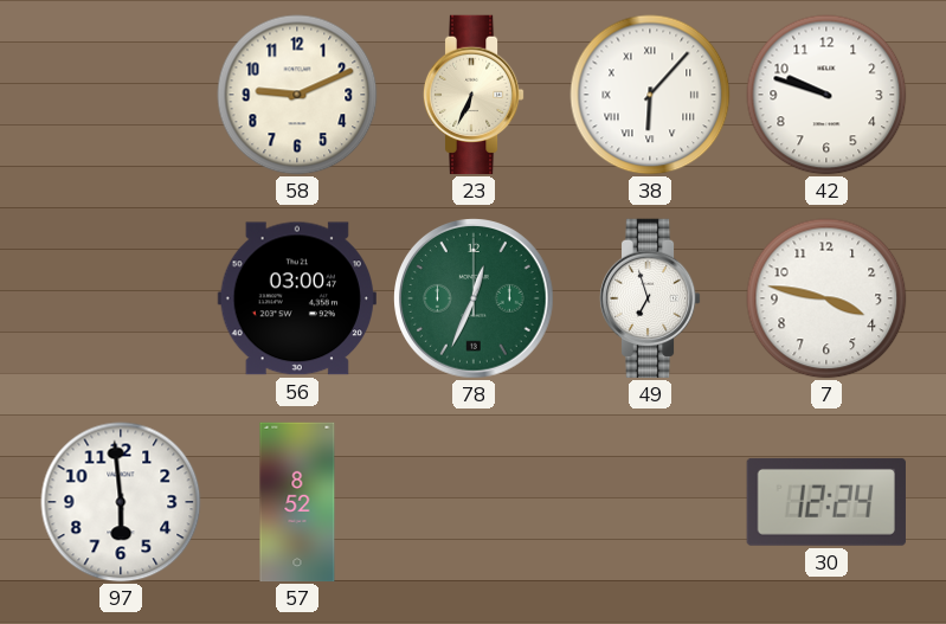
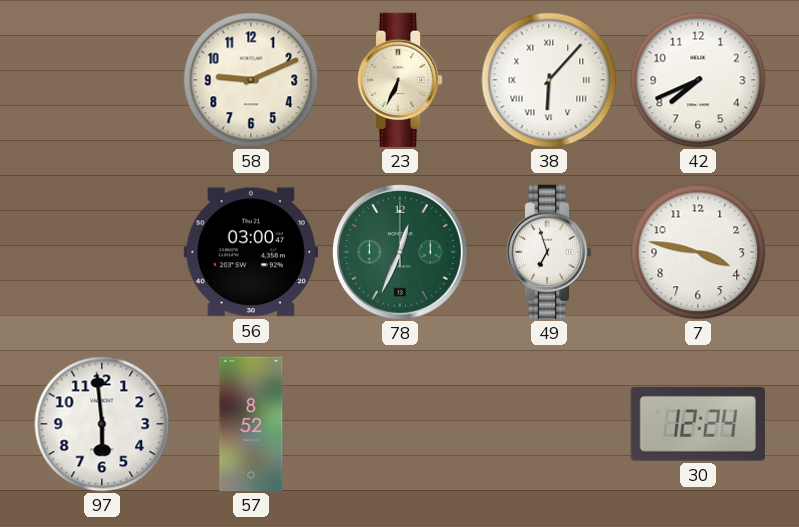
42: 9:48 -> 7:41 (698, 80)
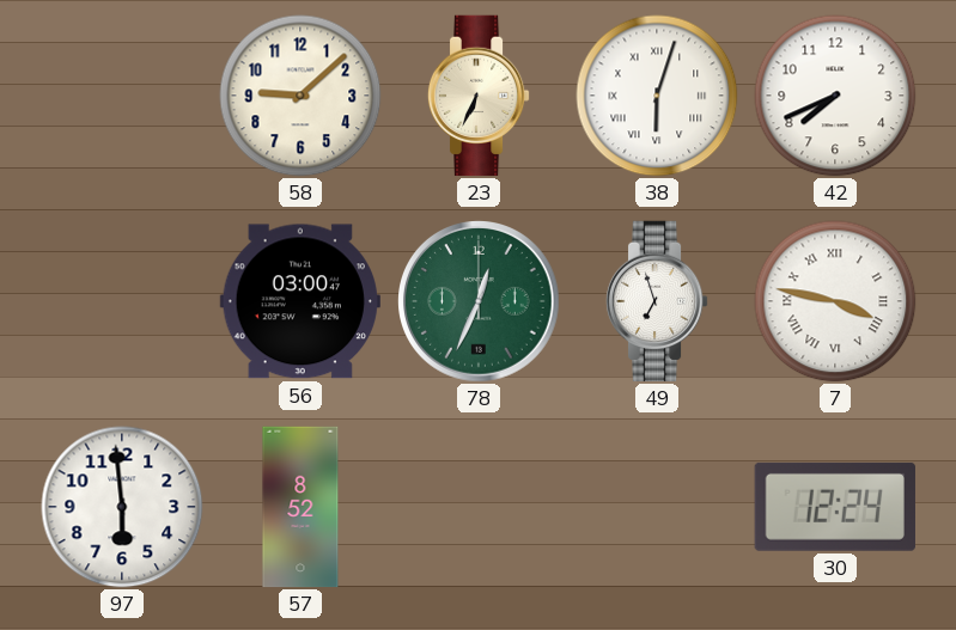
58: 9:11 -> 9:08 (300, 96)
38: 6:07 -> 6:03 (657, 96)
7 numerals: Arabic -> Roman (835, 301)
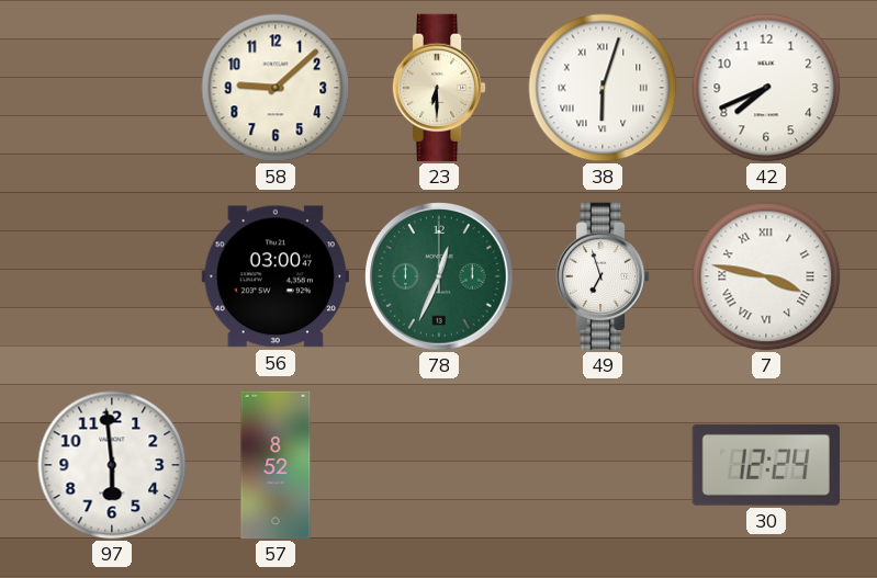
23: 6:34 -> 6:30 (439, 88)
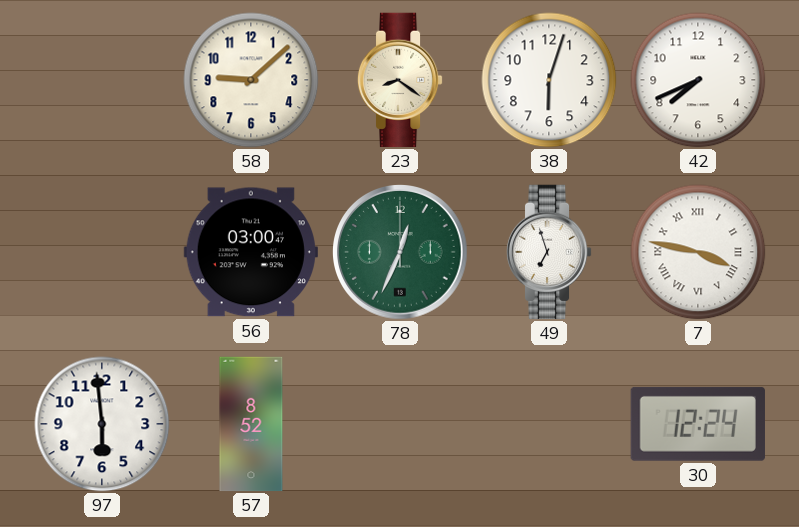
23: 6:30 -> 8:21 (400, 80)
38 numerals: Roman -> Arabic (549, 80)
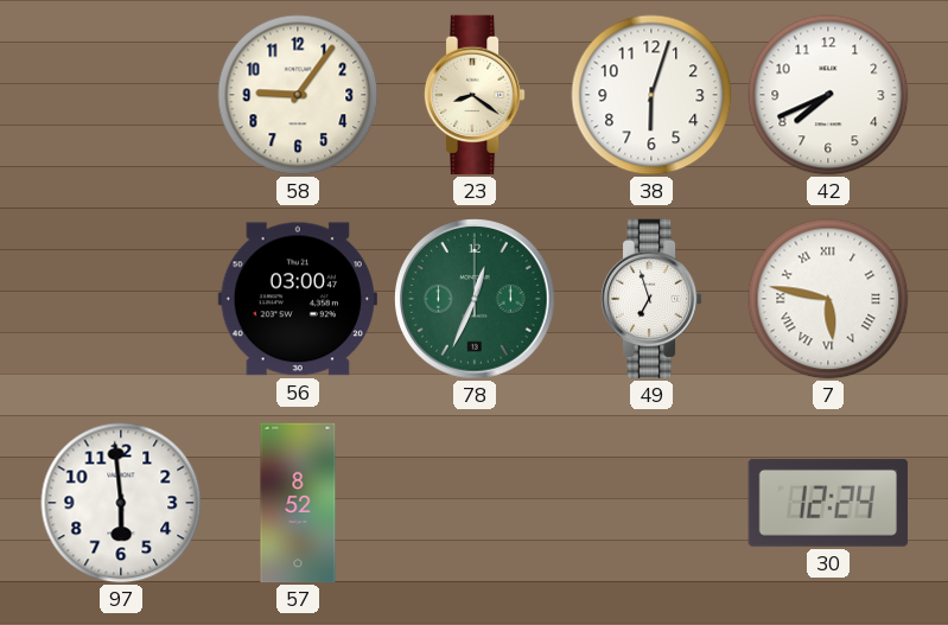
58: 9:08 -> 9:06 (298, 95)
7: 3:47 -> 5:47 (828, 299)
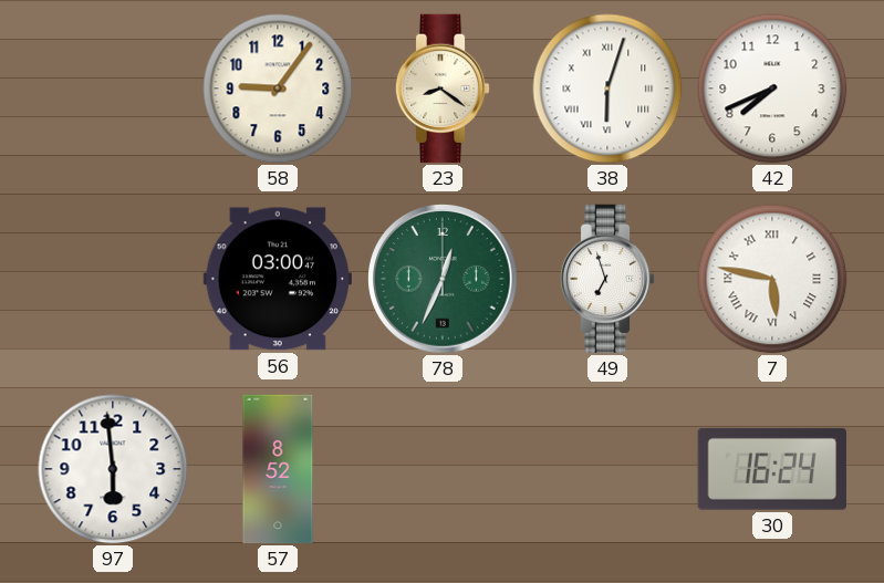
38 numerals: Arabic -> Roman (607, 89)
30: 12:24 -> 16:24 (772, 469)
